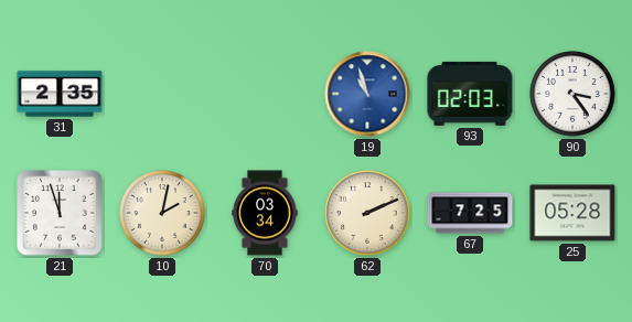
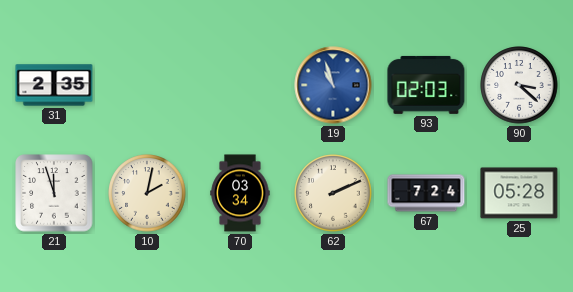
90: 3:24 -> 3:22 (519, 85)
67: 7:25 -> 7:24 (426, 193)
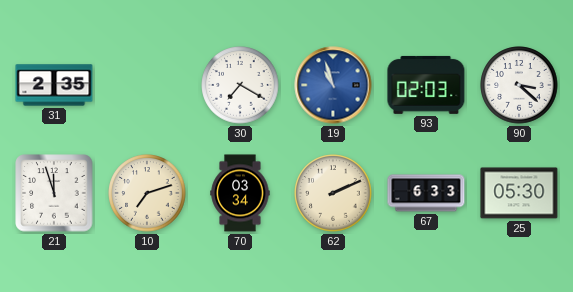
30: none -> 7:20 (240, 85)
10: 2:02 -> 7:12 (147, 193)
67: 7:24 -> 6:33 (426, 193)
25: 05:28 -> 05:30 (519, 193)
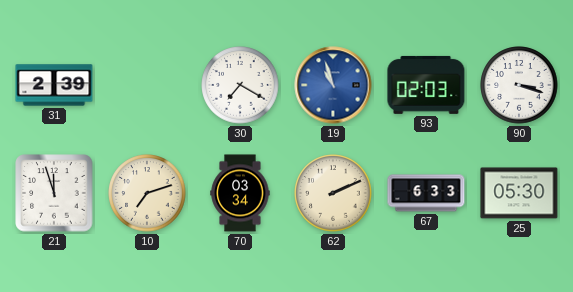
31: 2:35 -> 2:39 (54, 85)
90: 3:22 -> 3:18 (519, 85)
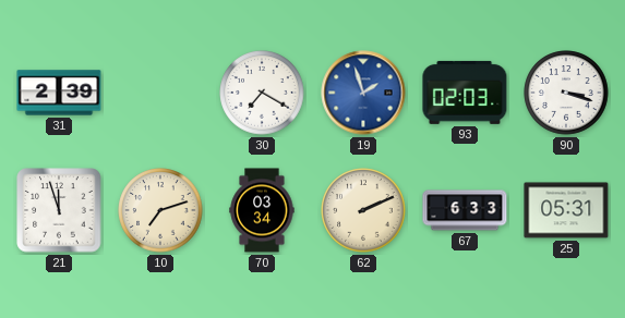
19: 10:57 -> 1:57 (363, 93)
25: 05:30 -> 05:31 (566, 210)
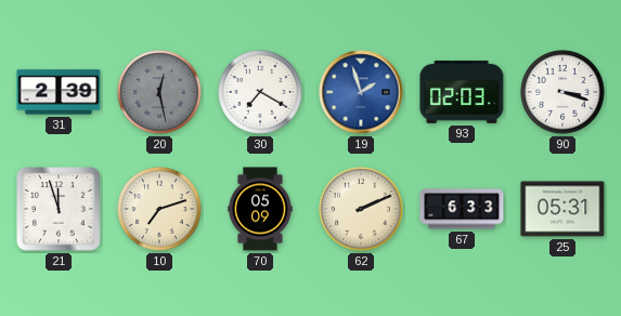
20: none -> 12:28 (159, 92)
70: 03:34 -> 05:09 (260, 209)
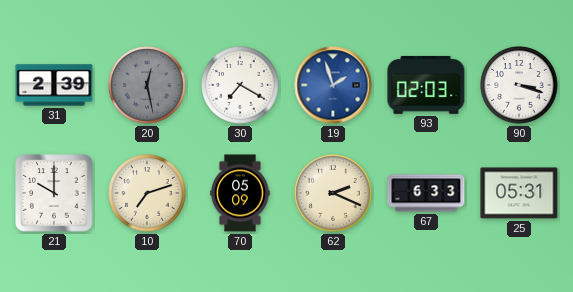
21: 11:57 -> 10:00 (54, 193)
62: 2:11 -> 2:19 (333, 193)
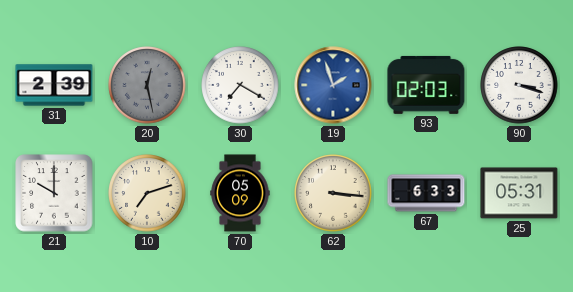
62: 2:19 -> 3:16 (333, 193)
